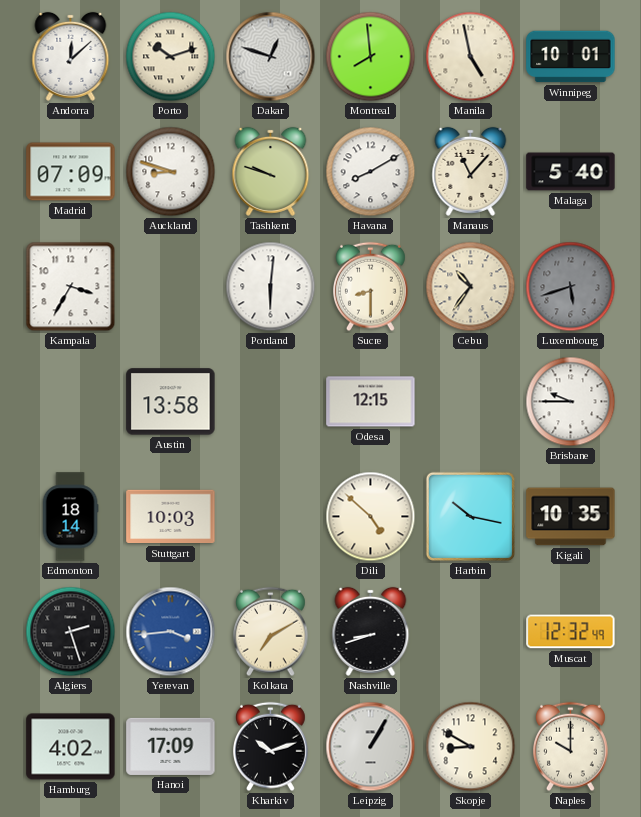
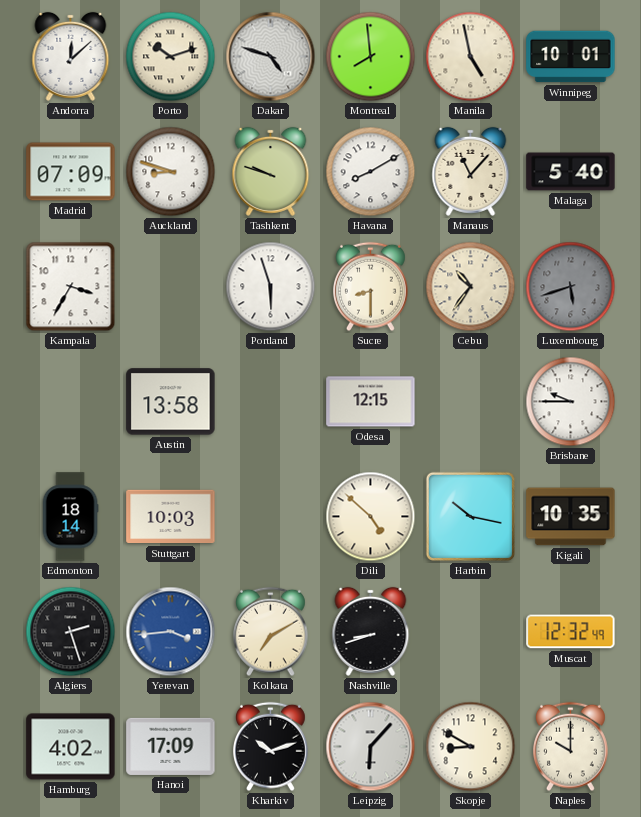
Dakar: 12:48 -> 4:48 (271, 57)
Portland: 6:01 -> 5:57 (271, 287)
Leipzig: 1:05 -> 6:07 (371, 747)
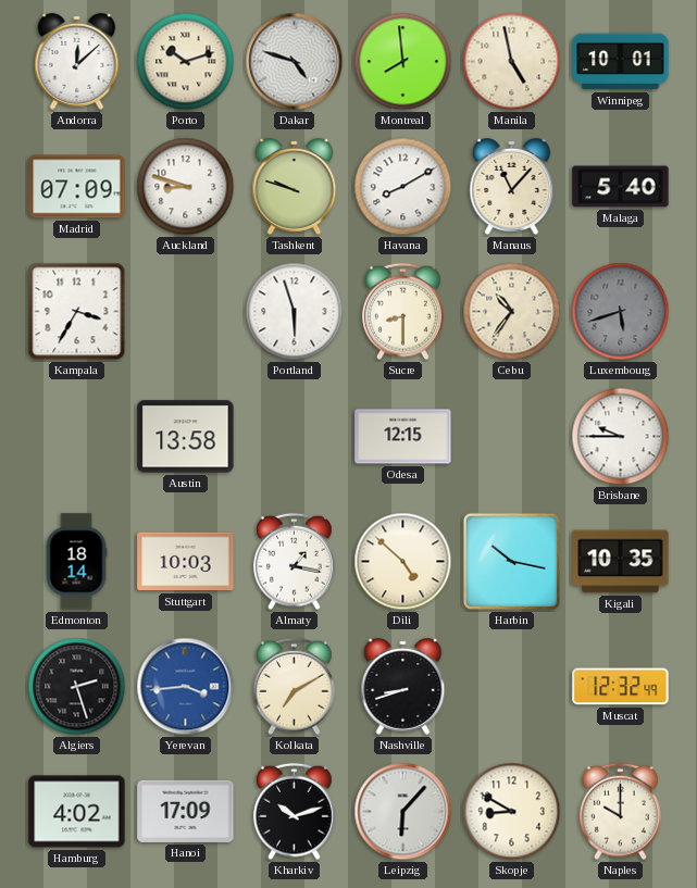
Almaty: none -> 1:17 (295, 562)
